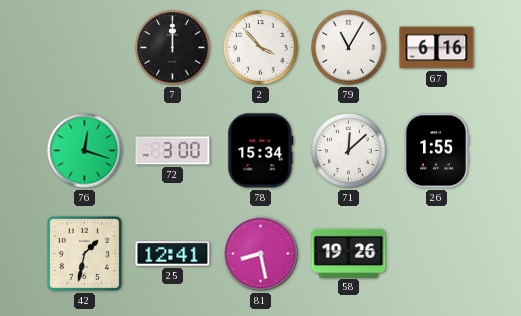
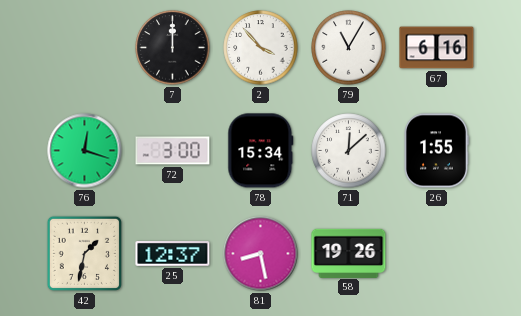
25: 12:41 -> 12:37 (173, 254)
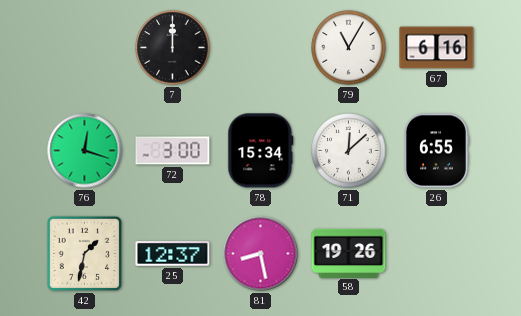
2: 3:53 -> none (261, 48)
26: 1:55 -> 6:55 (437, 151)
